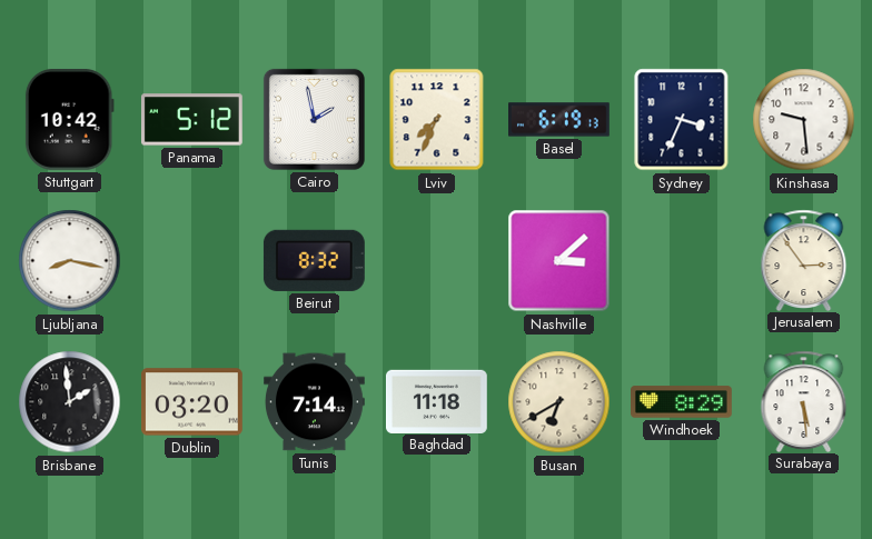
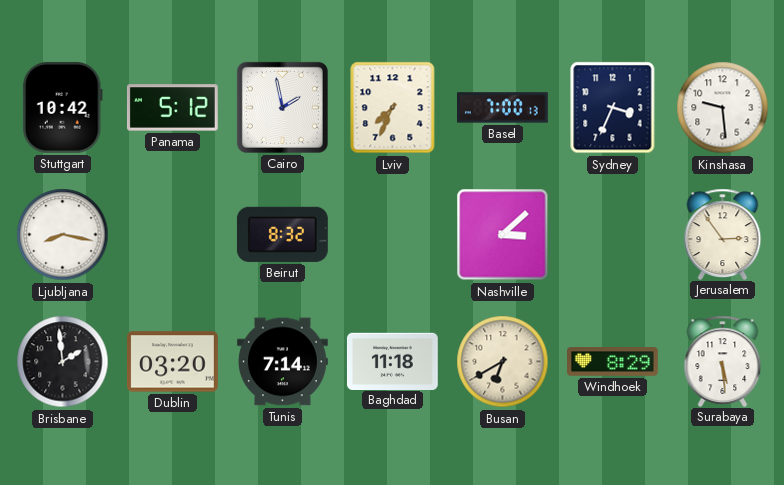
Basel: 6:19 -> 7:00 (503, 108)
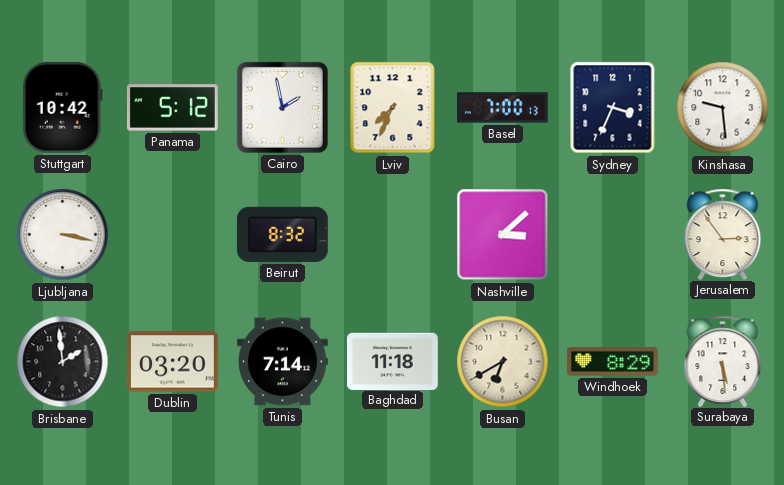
Ljubljana: 8:17 -> 3:17 (63, 235)
